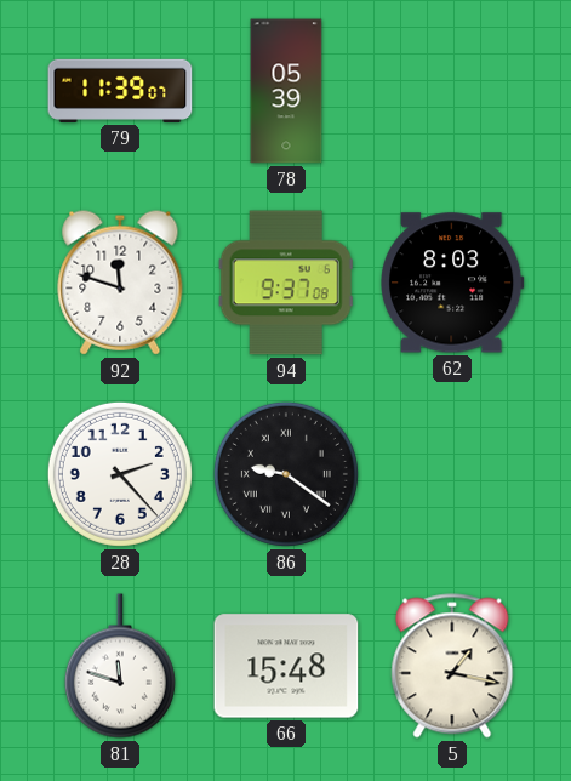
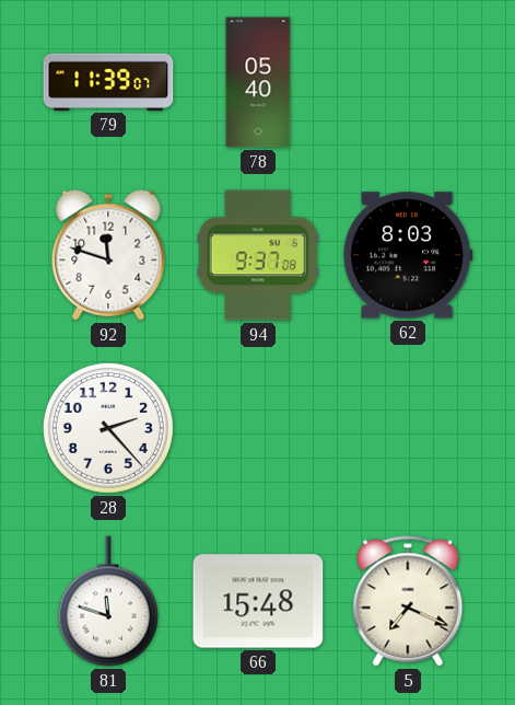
78: 05:39 -> 05:40 (258, 82)
86: 9:21 -> none (286, 474)
5: 1:17 -> 7:19 (408, 601)
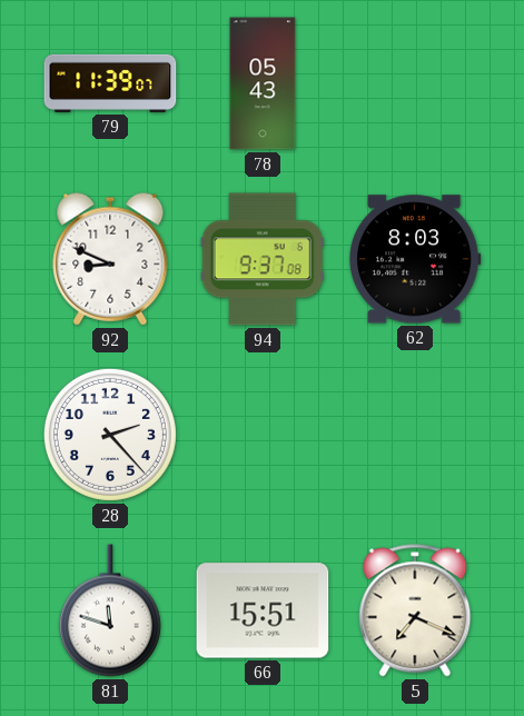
78: 05:40 -> 05:43 (263, 83)
92: 11:48 -> 8:49 (110, 259)
66: 15:48 -> 15:51 (263, 610)
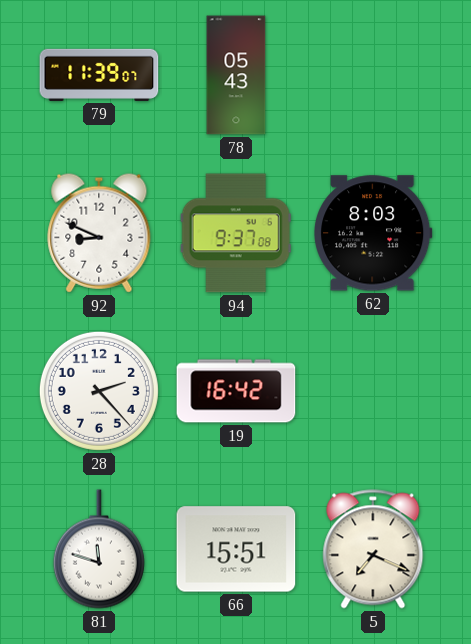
19: none -> 16:42 (236, 391)
